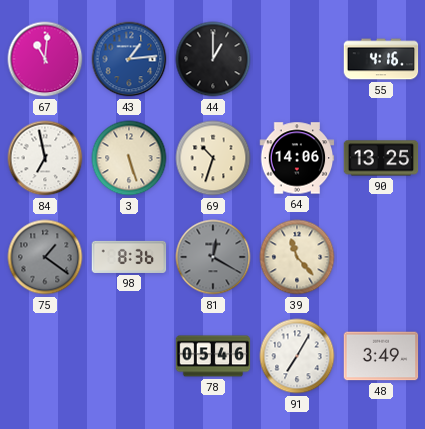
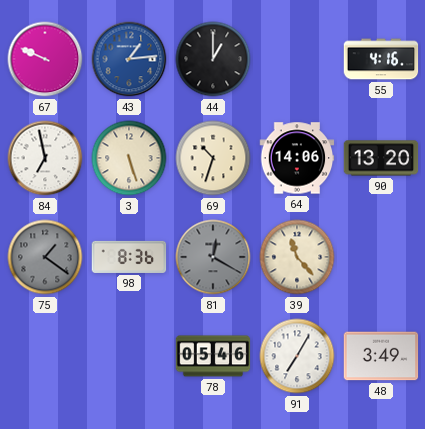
67: 11:01 -> 9:49 (45, 59)
90: 13:25 -> 13:20 (381, 158)
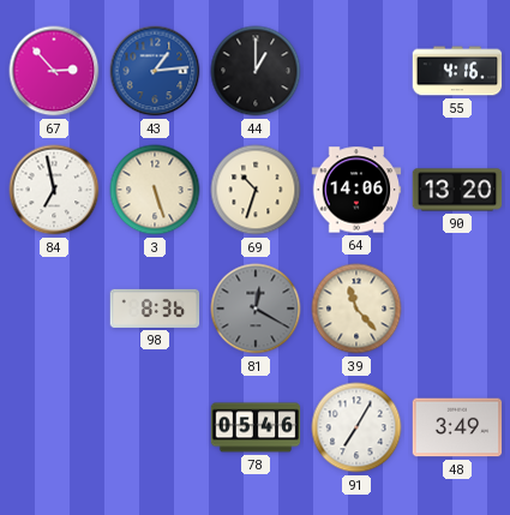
67: 9:49 -> 2:53 (54, 71)
75: 1:21 -> none (45, 257)
